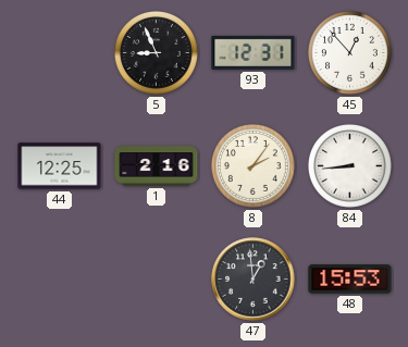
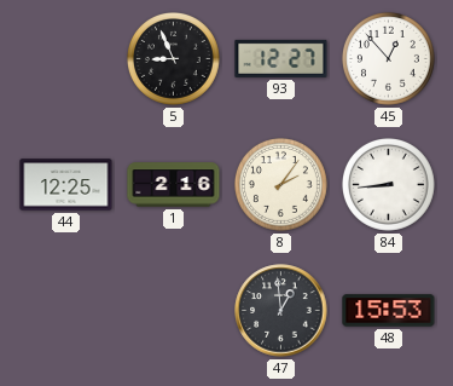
93: 12:31 -> 12:27 (281, 58)
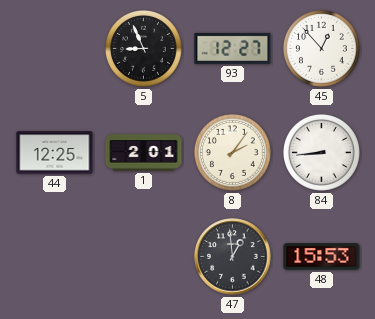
1: 2:16 -> 2:01 (144, 153)
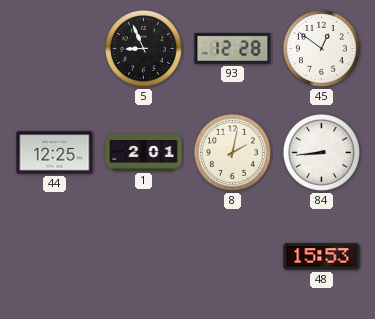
93: 12:27 -> 12:28 (233, 48)
45: 12:53 -> 12:51 (321, 48)
8: 2:06 -> 2:02 (232, 152)
47: 12:59 -> none (233, 257)
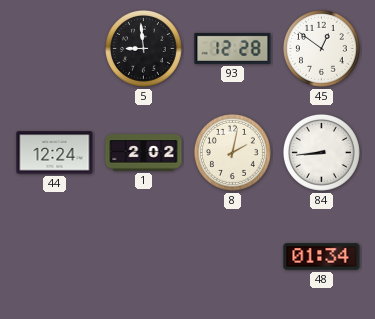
5: 8:56 -> 8:59 (143, 48)
44: 12:25 -> 12:24 (55, 153)
1: 2:01 -> 2:02 (144, 153)
48: 15:53 -> 01:34 (322, 257)
